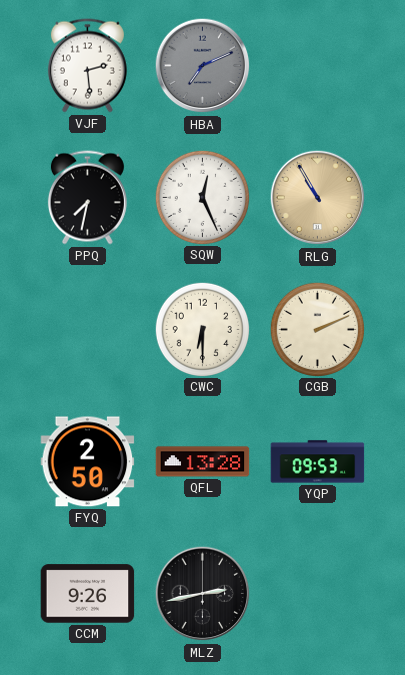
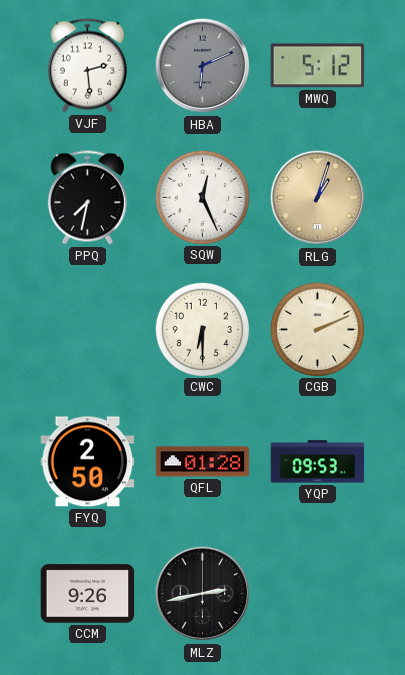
HBA: 7:11 -> 6:11 (203, 66)
MWQ: none -> 5:12 (318, 66)
RLG: 10:55 -> 1:03 (318, 198)
QFL: 13:28 -> 01:28 (203, 462)
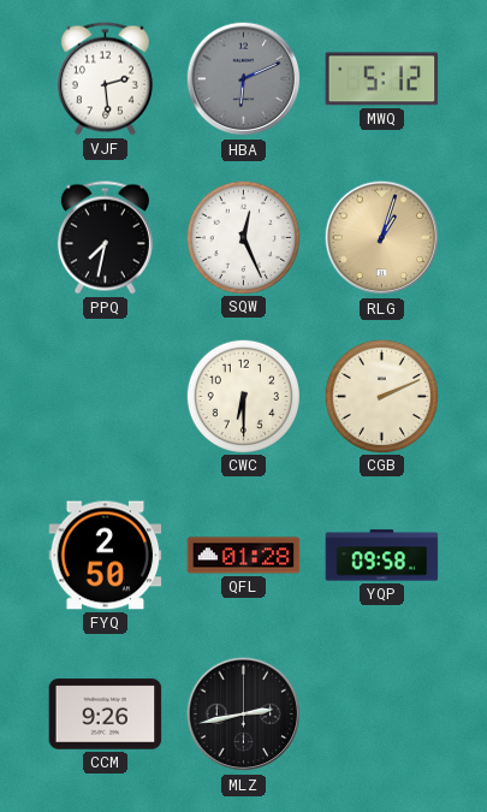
YQP: 09:53 -> 09:58 (382, 556)
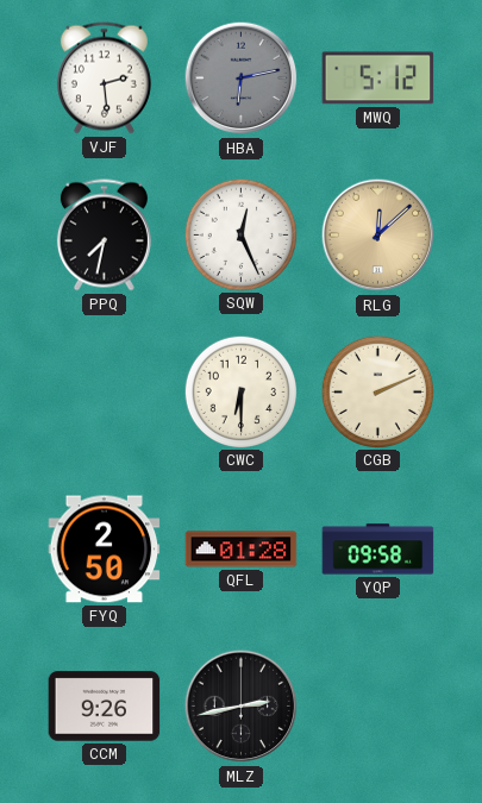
HBA: 6:11 -> 6:13 (242, 79)
RLG: 1:03 -> 12:08 (378, 236)
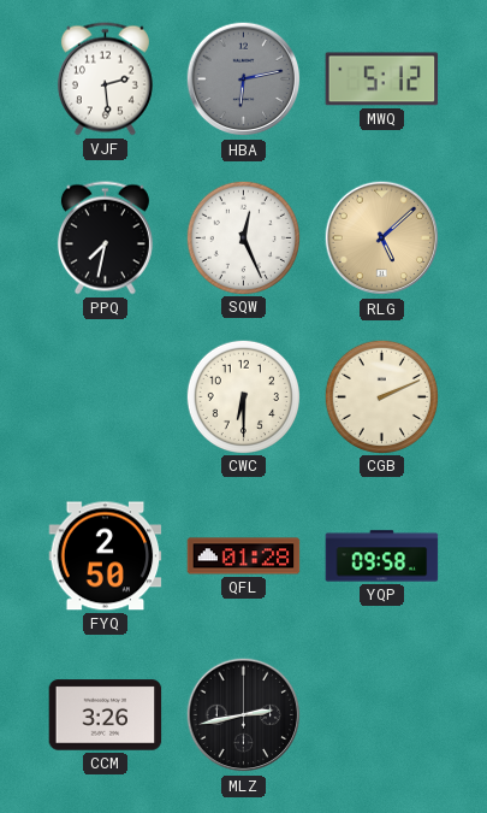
RLG: 12:08 -> 5:08 (382, 238)
CCM: 9:26 -> 3:26 (106, 715)
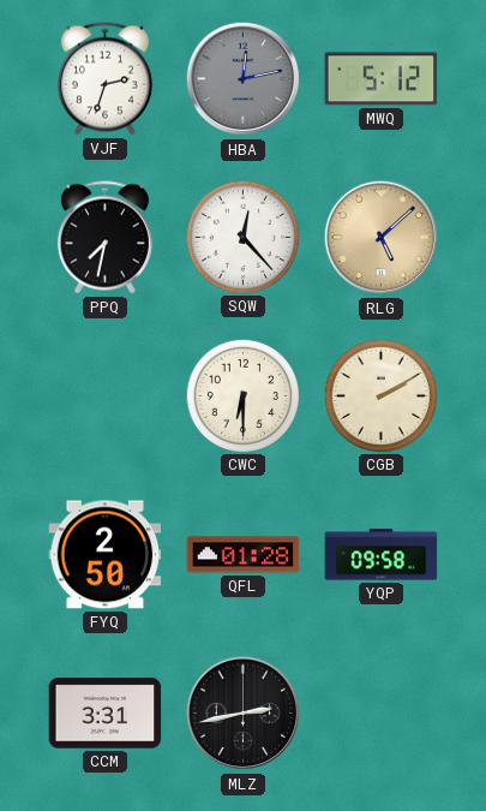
VJF: 2:29 -> 2:33 (104, 79)
HBA: 6:13 -> 12:13 (244, 79)
SQW: 12:26 -> 12:23 (242, 237)
CGB: 2:11 -> 2:10 (380, 395)
CCM: 3:26 -> 3:31 (106, 714)
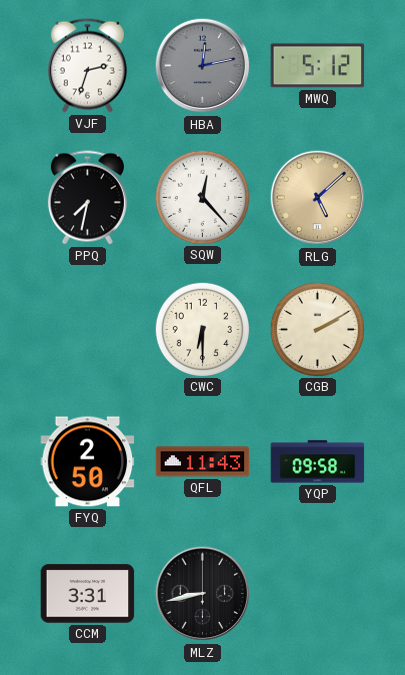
QFL: 01:28 -> 11:43 (203, 462)
MLZ: 2:43 -> 8:43 (203, 594)
